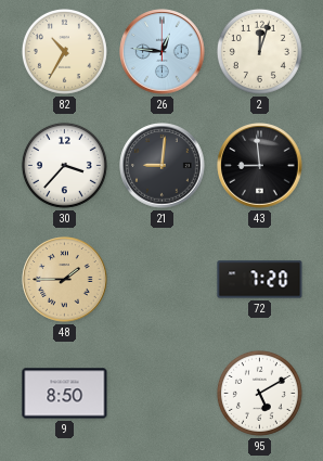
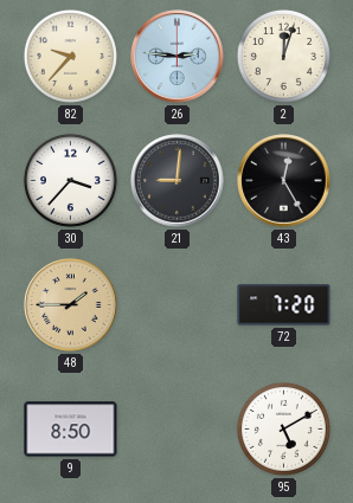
82: 10:35 -> 9:37 (70, 56)
26: 12:46 -> 2:46 (178, 57)
43: 8:59 -> 12:25 (284, 181)
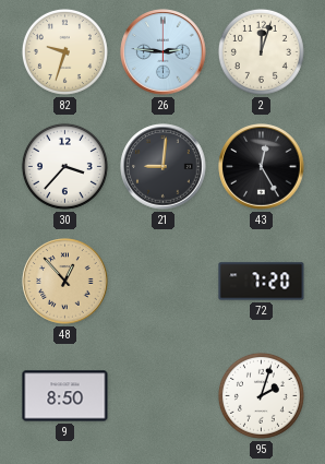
82: 9:37 -> 9:33 (64, 51)
48: 1:45 -> 12:53 (65, 282)
95: 5:10 -> 2:03 (261, 395)
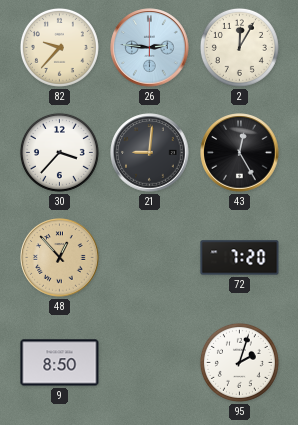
82: 9:33 -> 9:37 (59, 47)
2: 12:03 -> 12:05 (239, 47)
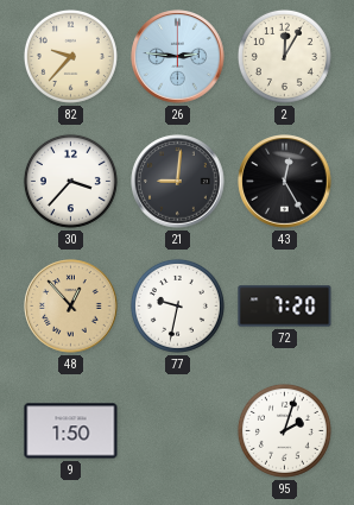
77: none -> 9:32 (177, 305)
9: 8:50 -> 1:50 (71, 431)
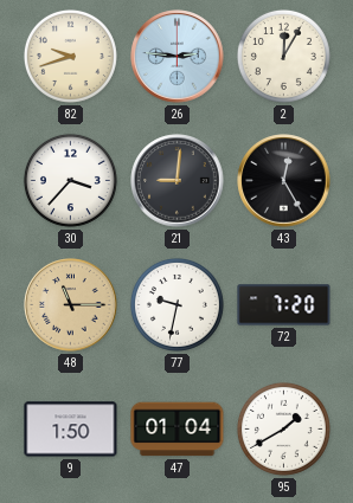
82: 9:37 -> 9:42 (70, 56)
48: 12:53 -> 11:15 (71, 305)
47: none -> 01:04 (178, 430)
95: 2:03 -> 1:40 (283, 428)
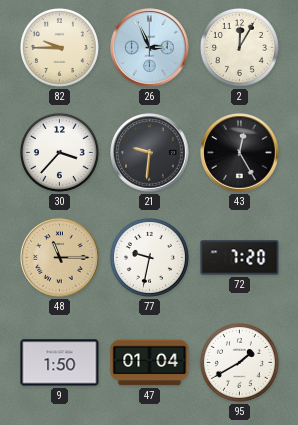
82: 9:42 -> 9:45 (59, 47)
26: 2:46 -> 2:56 (150, 48)
21: 9:01 -> 9:31 (150, 153)
